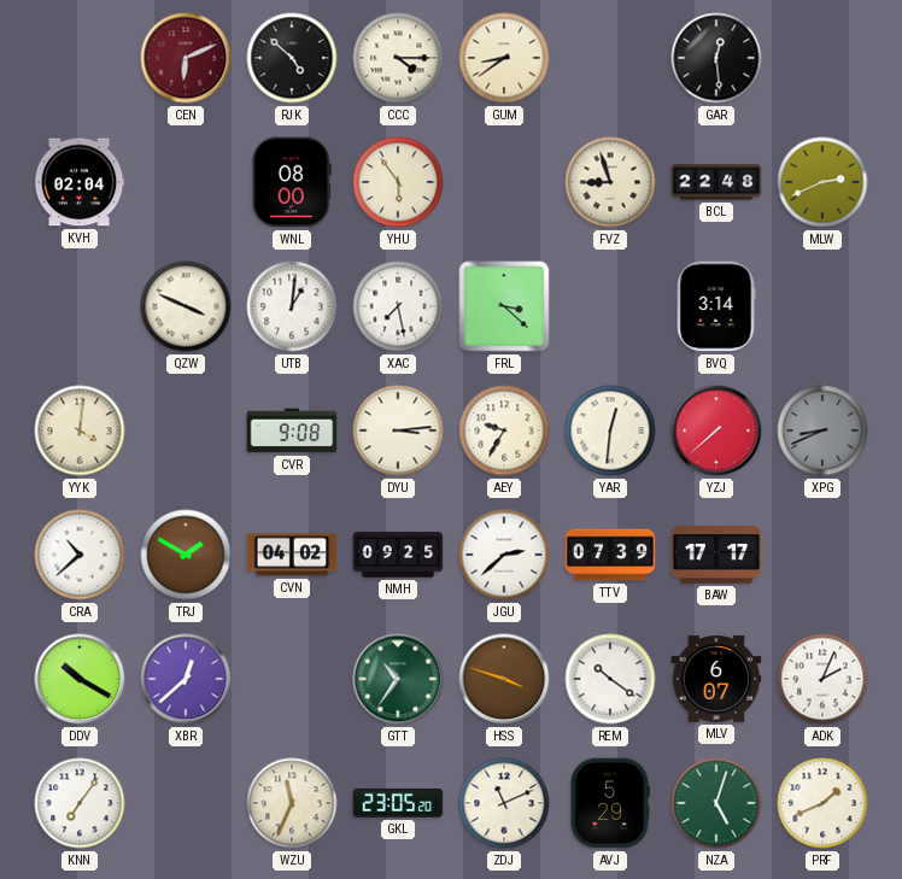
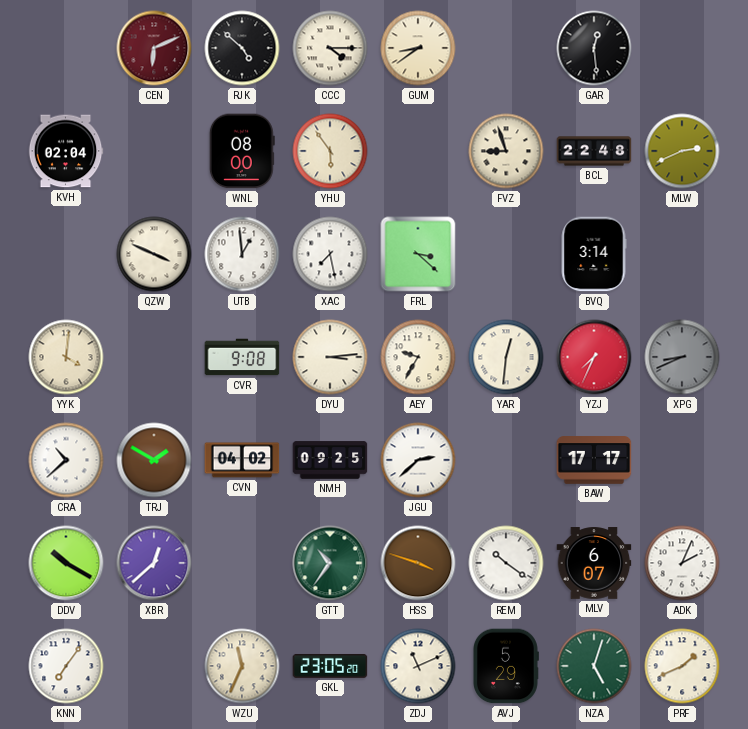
UTB: 1:01 -> 12:59 (242, 254)
YZJ: 7:38 -> 7:34 (594, 357)
TTV: 07:39 -> none (610, 555)
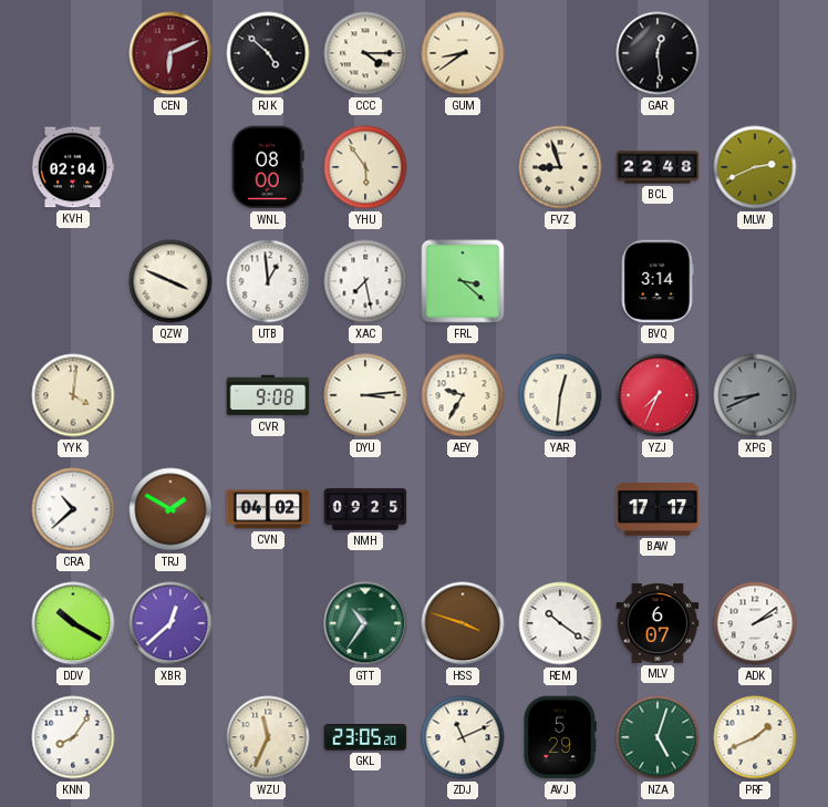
JGU: 2:38 -> none (418, 460)
ADK: 2:04 -> 2:09 (755, 623)
KNN: 7:06 -> 8:06 (73, 737)
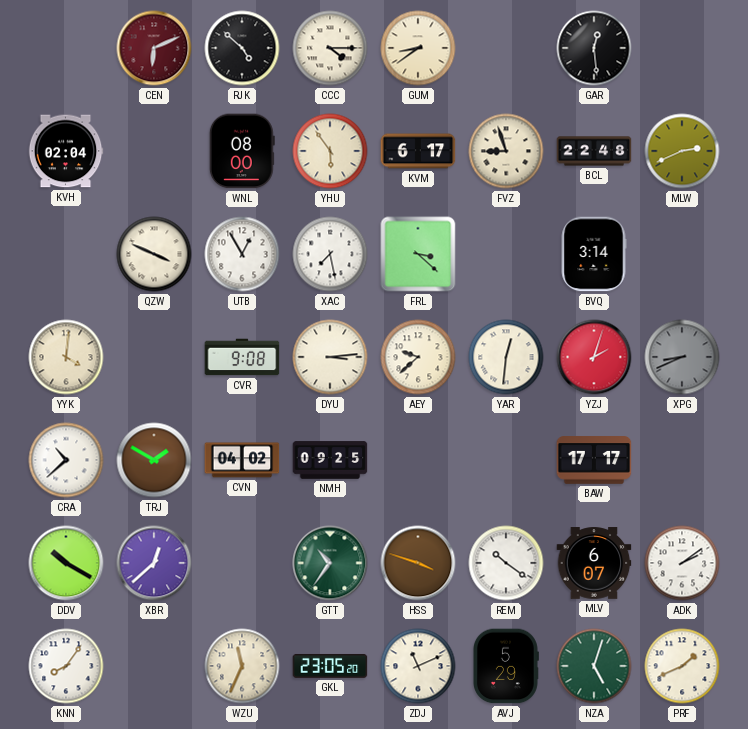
KVM: none -> 6:17 (418, 151)
UTB: 12:59 -> 12:55 (242, 254)
AEY: 9:35 -> 9:38 (418, 357)
YZJ: 7:34 -> 2:03 (594, 357)
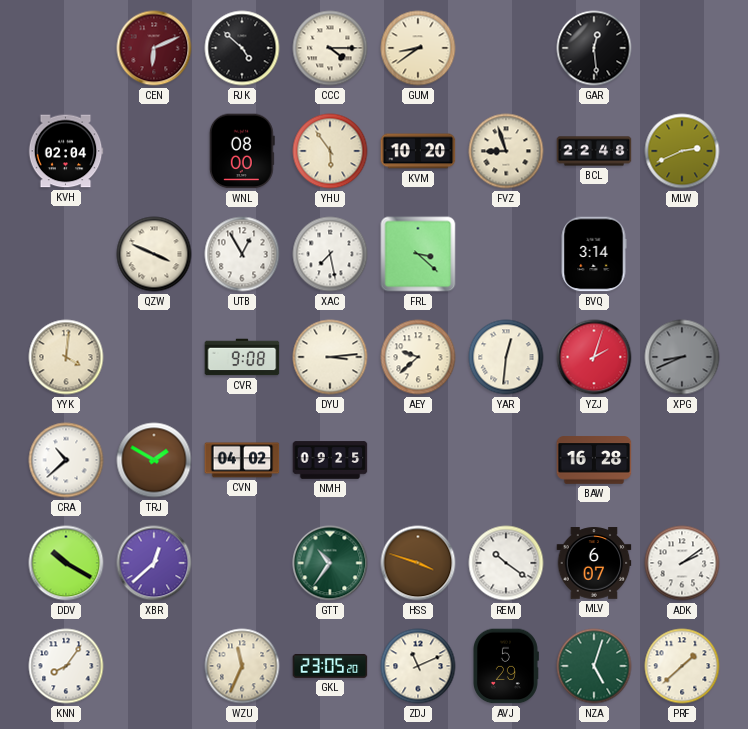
KVM: 6:17 -> 10:20 (418, 151)
BAW: 17:17 -> 16:28 (594, 460)
PRF: 1:41 -> 1:38 (682, 666)
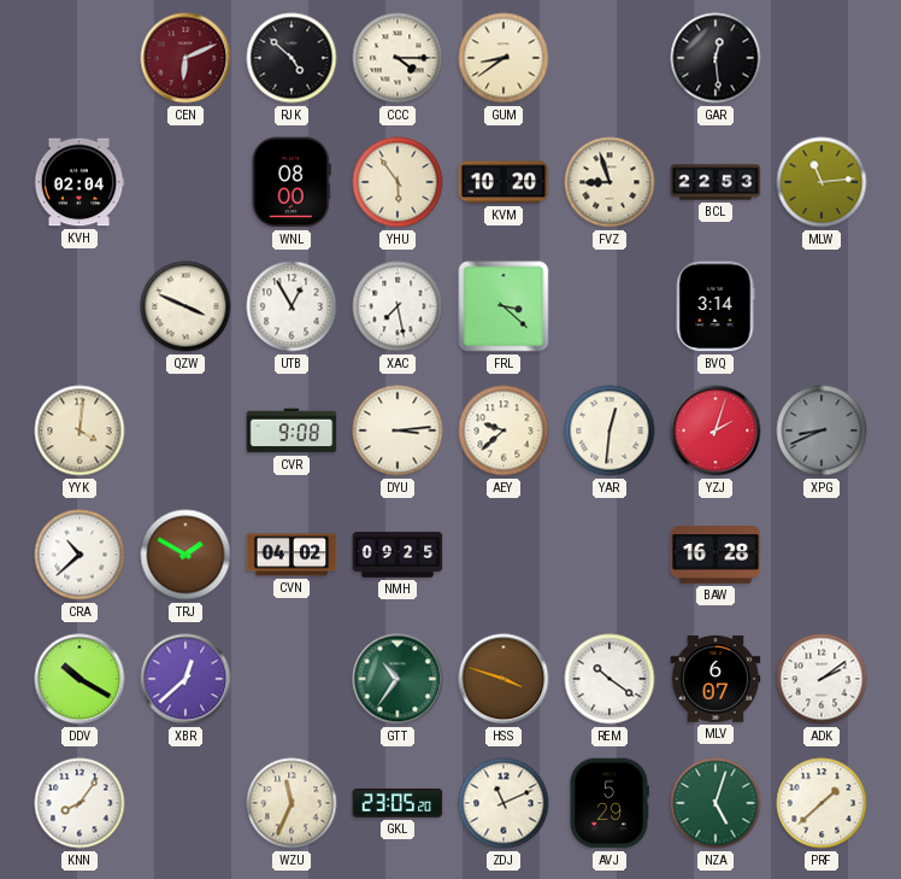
BCL: 22:48 -> 22:53 (715, 182)
MLW: 2:41 -> 11:14 (821, 182)
